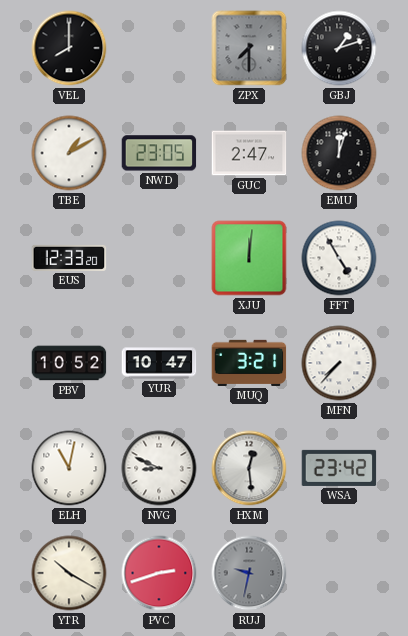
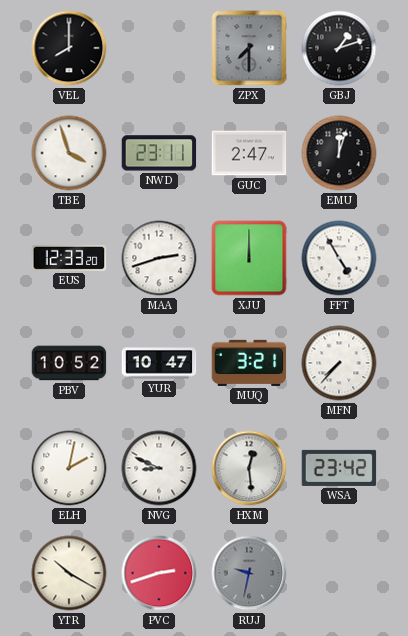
TBE: 1:10 -> 3:57 (69, 153)
NWD: 23:05 -> 23:11 (159, 153)
MAA: none -> 2:42 (159, 258)
XJU: 12:01 -> 12:00 (249, 258)
ELH: 11:02 -> 2:02 (69, 468)
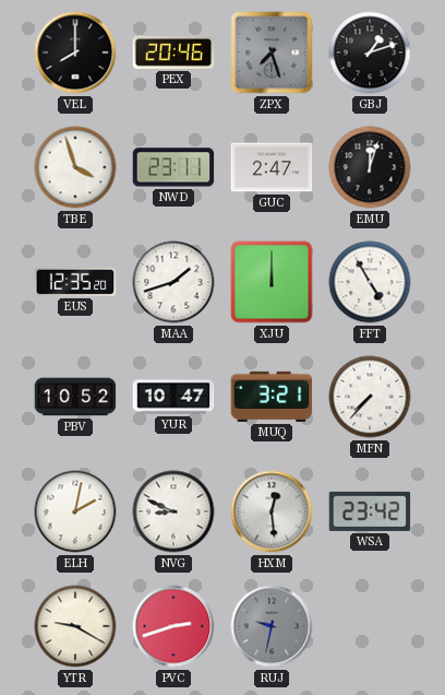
PEX: none -> 20:46 (173, 52)
ZPX: 7:30 -> 7:27 (272, 52)
EUS: 12:33 -> 12:35 (75, 282)
MAA: 2:42 -> 1:42 (173, 282)
YTR: 10:20 -> 9:20 (75, 626)
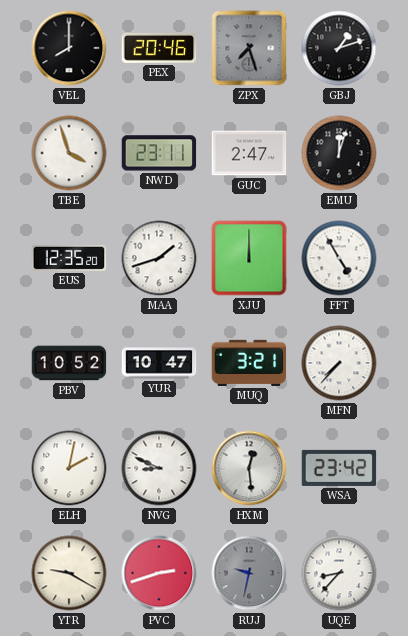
UQE: none -> 8:37 (339, 573)
